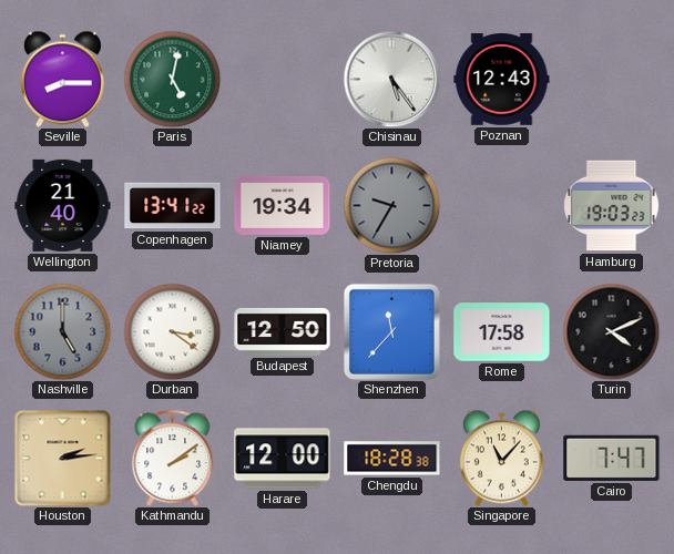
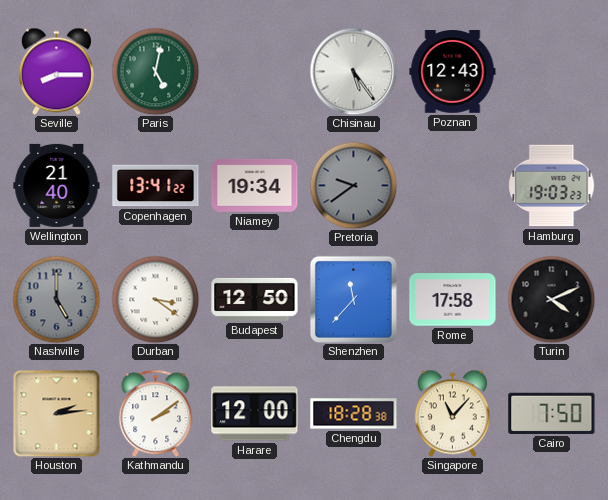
Pretoria: 9:35 -> 9:39 (353, 185)
Cairo: 7:47 -> 7:50 (552, 413)
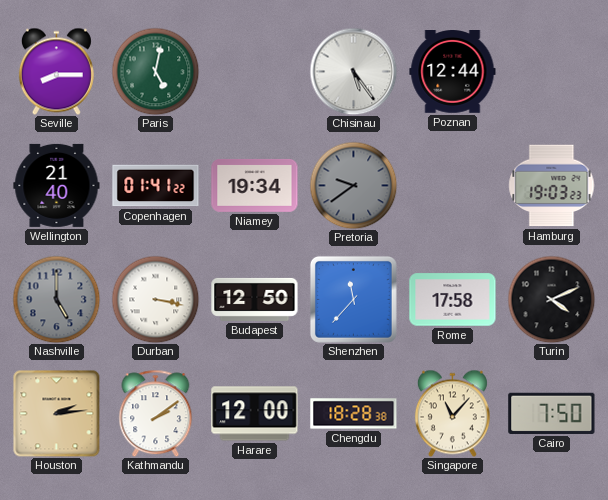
Poznan: 12:43 -> 12:44 (453, 72)
Copenhagen: 13:41 -> 01:41 (156, 186)
Durban: 3:21 -> 3:17 (155, 299)
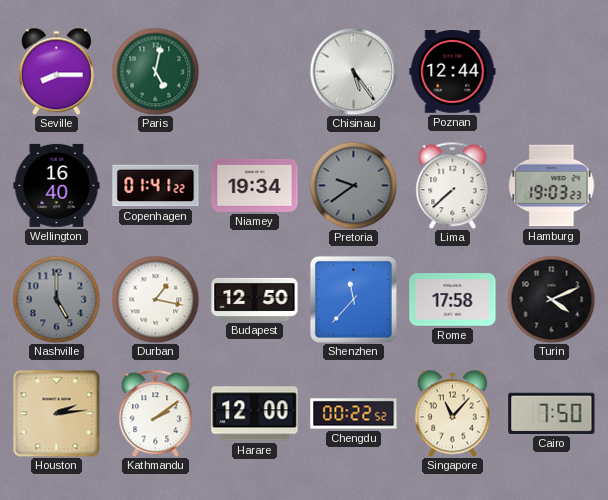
Wellington: 21:40 -> 16:40 (57, 185)
Lima: none -> 7:38 (453, 185)
Durban: 3:17 -> 1:17 (155, 299)
Chengdu: 18:28 -> 00:22 (354, 414)
